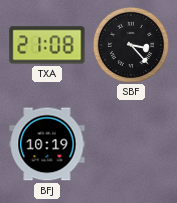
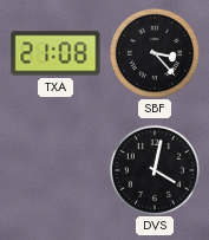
BFJ: 10:19 -> none (47, 144)
DVS: none -> 4:02 (155, 170)
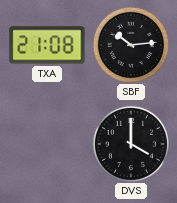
SBF: 3:23 -> 10:14 (131, 45)
DVS: 4:02 -> 4:00 (131, 144)
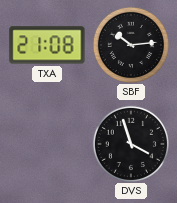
DVS: 4:00 -> 3:57 (131, 144)
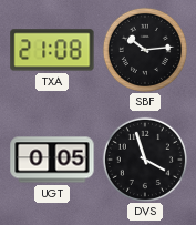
UGT: none -> 0:05 (52, 160)
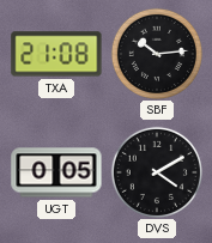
DVS: 3:57 -> 4:10 (157, 172)
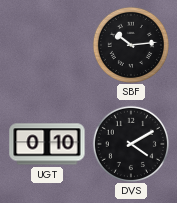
TXA: 21:08 -> none (56, 54)
UGT: 0:05 -> 0:10 (47, 144)
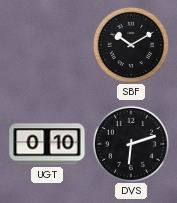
SBF: 10:14 -> 10:10 (131, 45)
DVS: 4:10 -> 6:12 (131, 144)
